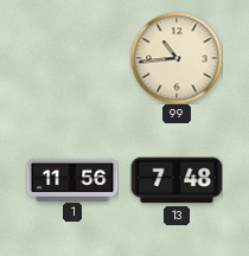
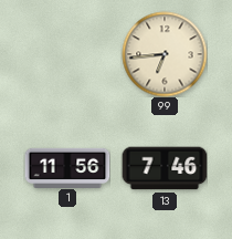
99: 10:44 -> 6:44 (165, 54)
13: 7:48 -> 7:46 (165, 168)
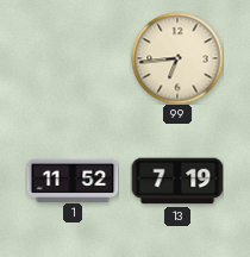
1: 11:56 -> 11:52 (73, 180)
13: 7:46 -> 7:19 (177, 181)
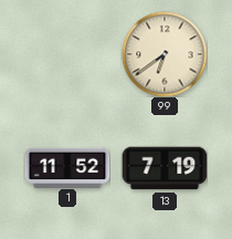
99: 6:44 -> 6:39 (165, 54)
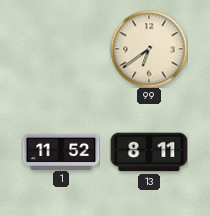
13: 7:19 -> 8:11 (149, 152)
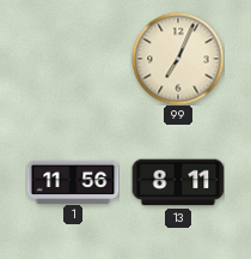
99: 6:39 -> 7:04 (178, 59)
1: 11:52 -> 11:56 (73, 181)
